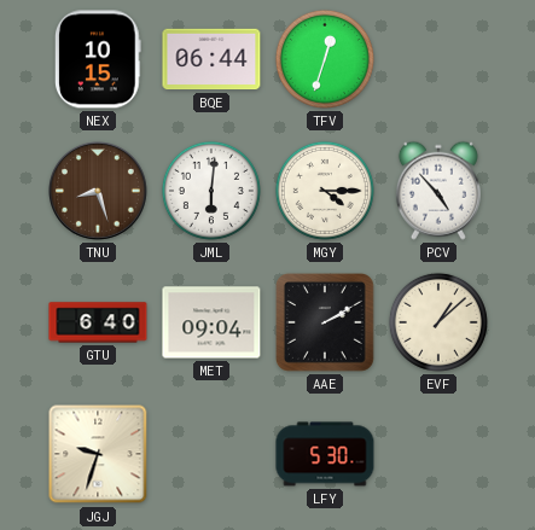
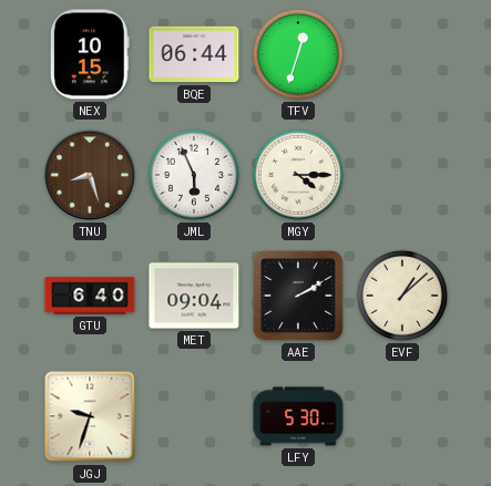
JML: 6:01 -> 5:56 (194, 175)
PCV: 4:53 -> none (438, 191)
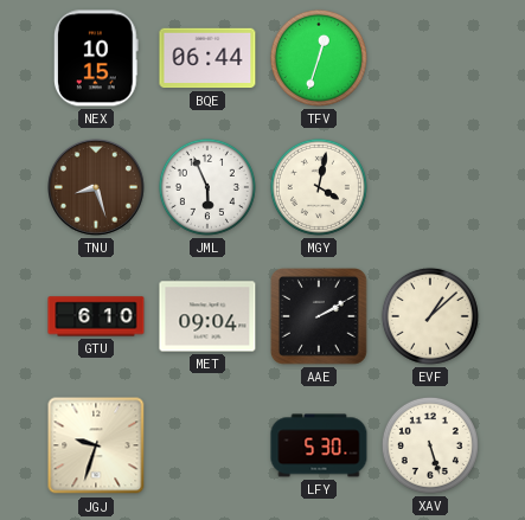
MGY: 4:15 -> 4:02 (319, 187)
GTU: 6:40 -> 6:10 (96, 316)
XAV: none -> 5:27 (430, 445)
